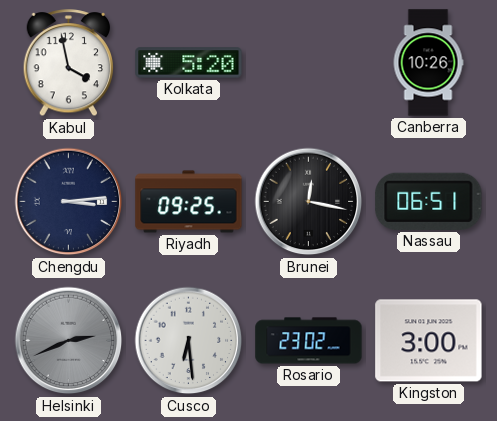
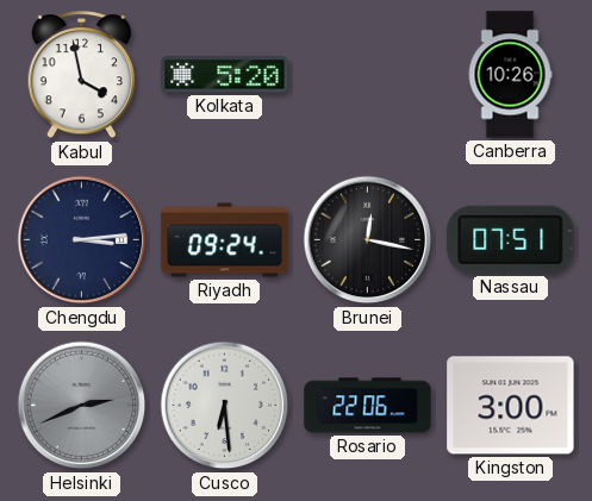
Riyadh: 09:25 -> 09:24 (225, 240)
Nassau: 06:51 -> 07:51 (511, 239)
Rosario: 23:02 -> 22:06 (368, 406)
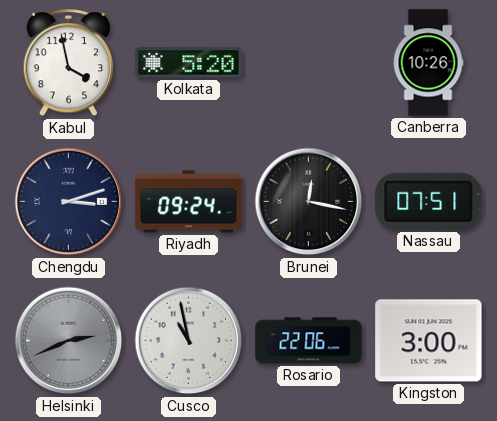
Chengdu: 3:14 -> 3:12 (69, 202)
Cusco: 6:29 -> 10:58 (189, 341)
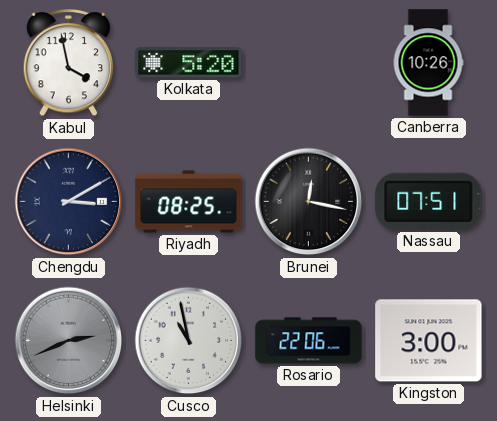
Chengdu: 3:12 -> 3:10 (69, 202)
Riyadh: 09:24 -> 08:25 (189, 202)
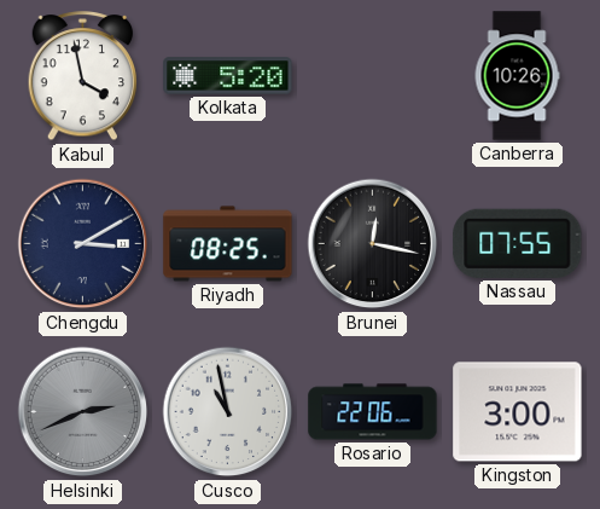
Nassau: 07:51 -> 07:55 (518, 243)
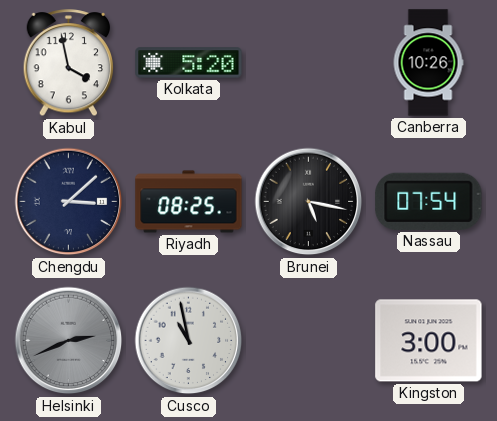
Chengdu: 3:10 -> 3:08 (69, 202)
Brunei: 12:17 -> 5:17 (309, 202)
Nassau: 07:55 -> 07:54 (429, 201)
Rosario: 22:06 -> none (373, 412)
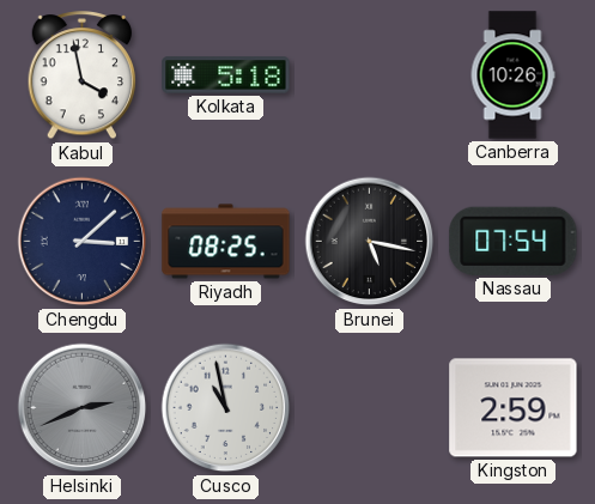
Kolkata: 5:20 -> 5:18 (226, 75)
Kingston: 3:00 -> 2:59 (514, 408)
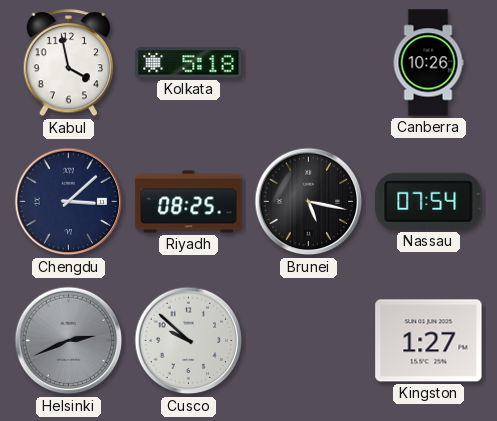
Cusco: 10:58 -> 9:52 (189, 341)
Kingston: 2:59 -> 1:27 (429, 341)
